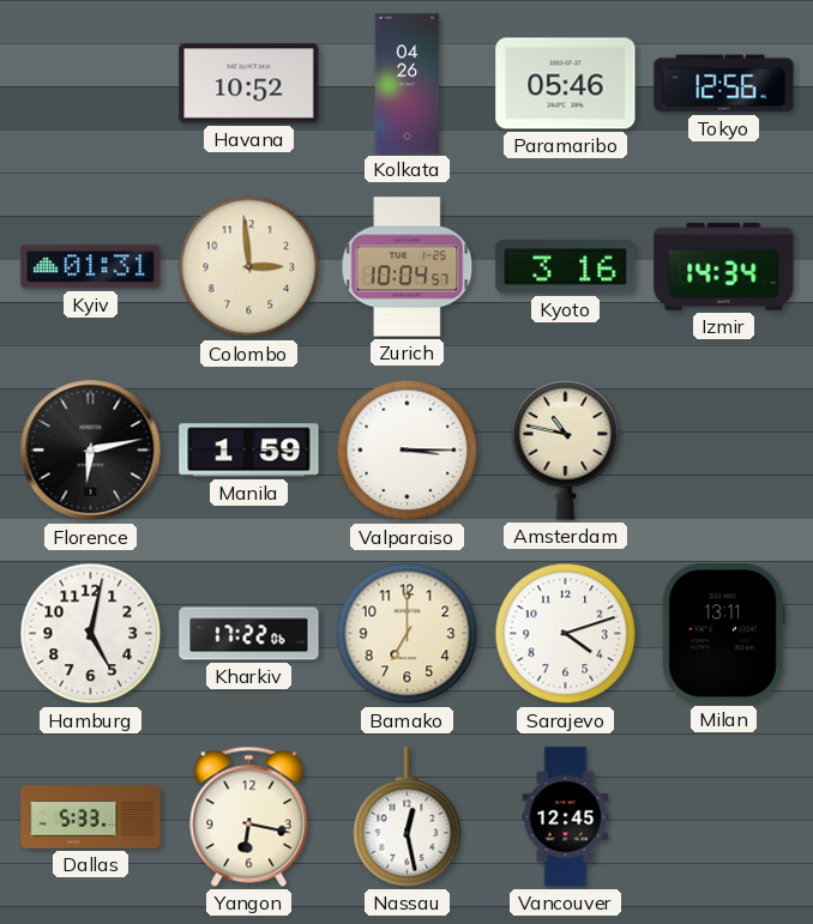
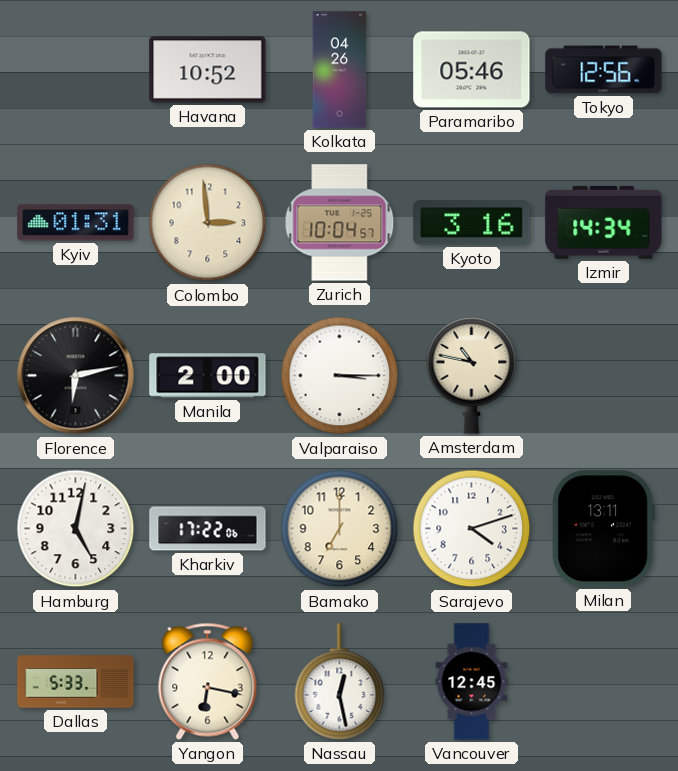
Manila: 1:59 -> 2:00 (208, 376)
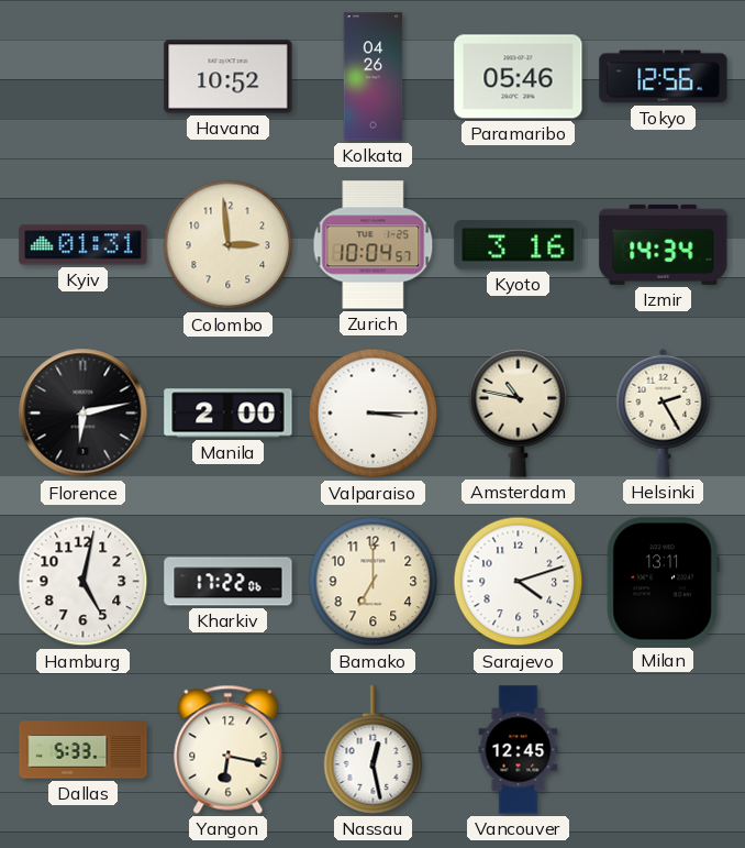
Helsinki: none -> 2:25 (664, 412)
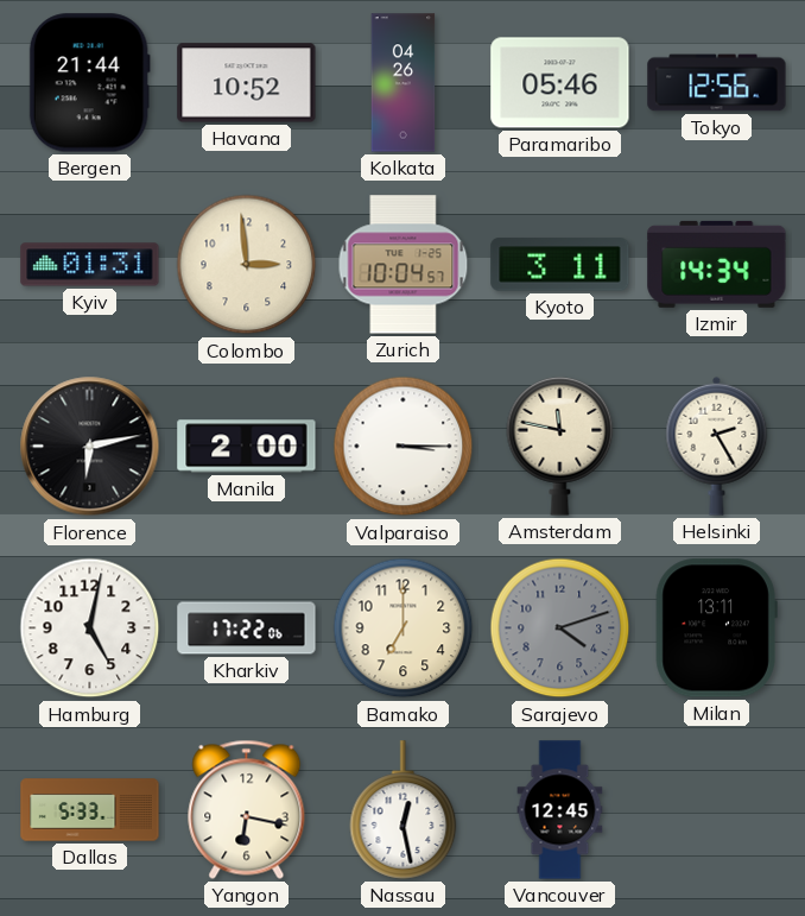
Bergen: none -> 21:44 (89, 83)
Kyoto: 3:16 -> 3:11 (560, 265)
Amsterdam: 10:47 -> 11:47 (560, 446)
Sarajevo dial: white -> grey (560, 628)
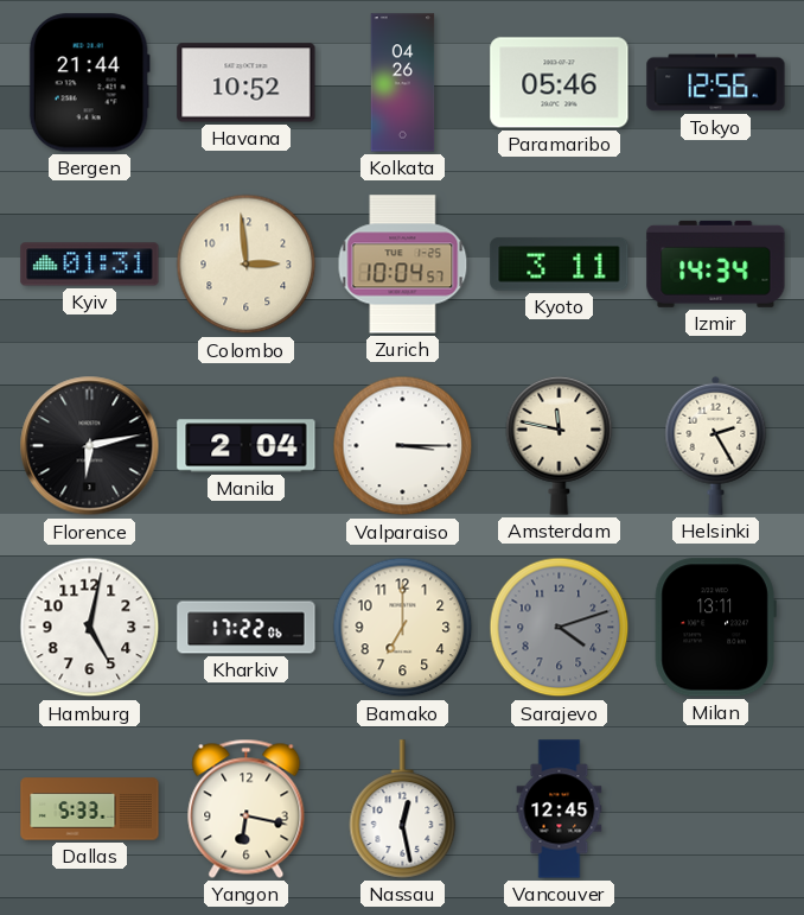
Manila: 2:00 -> 2:04 (247, 446)
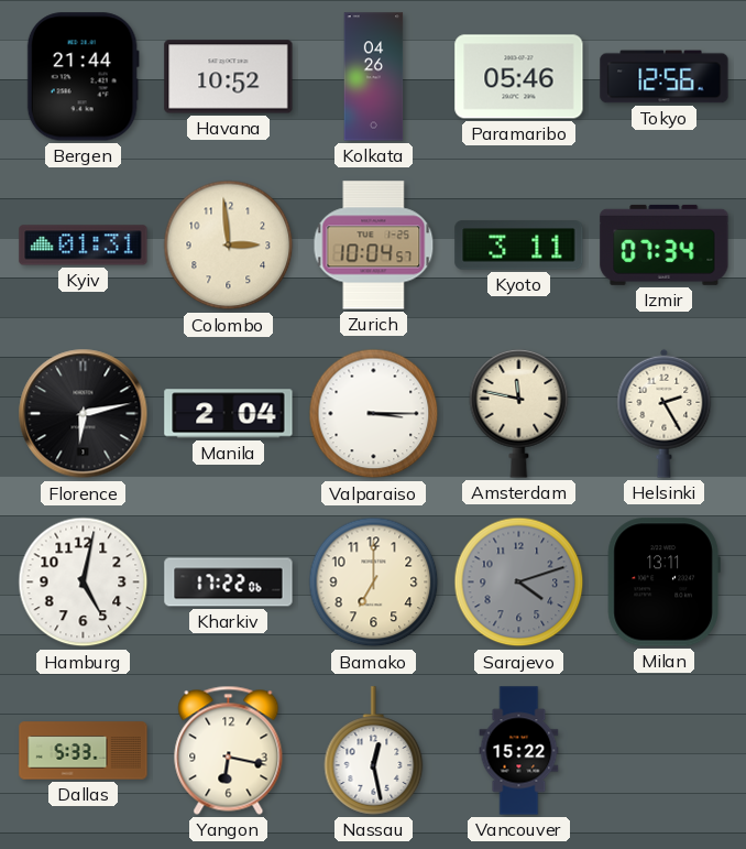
Izmir: 14:34 -> 07:34 (665, 244)
Vancouver: 12:45 -> 15:22 (519, 751)
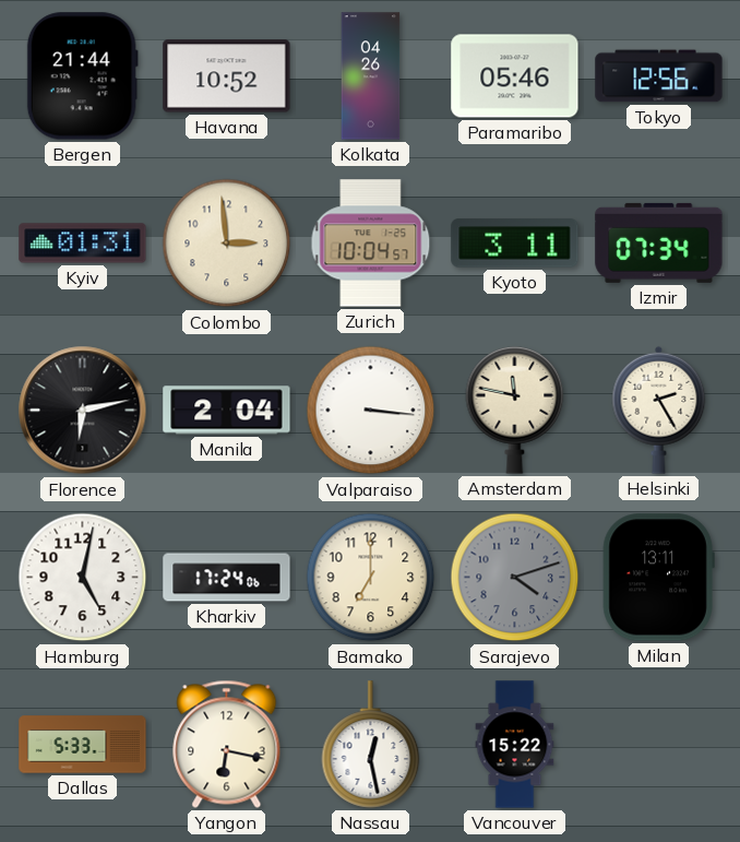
Valparaiso: 3:15 -> 3:16 (371, 411)
Kharkiv: 17:22 -> 17:24 (227, 578)
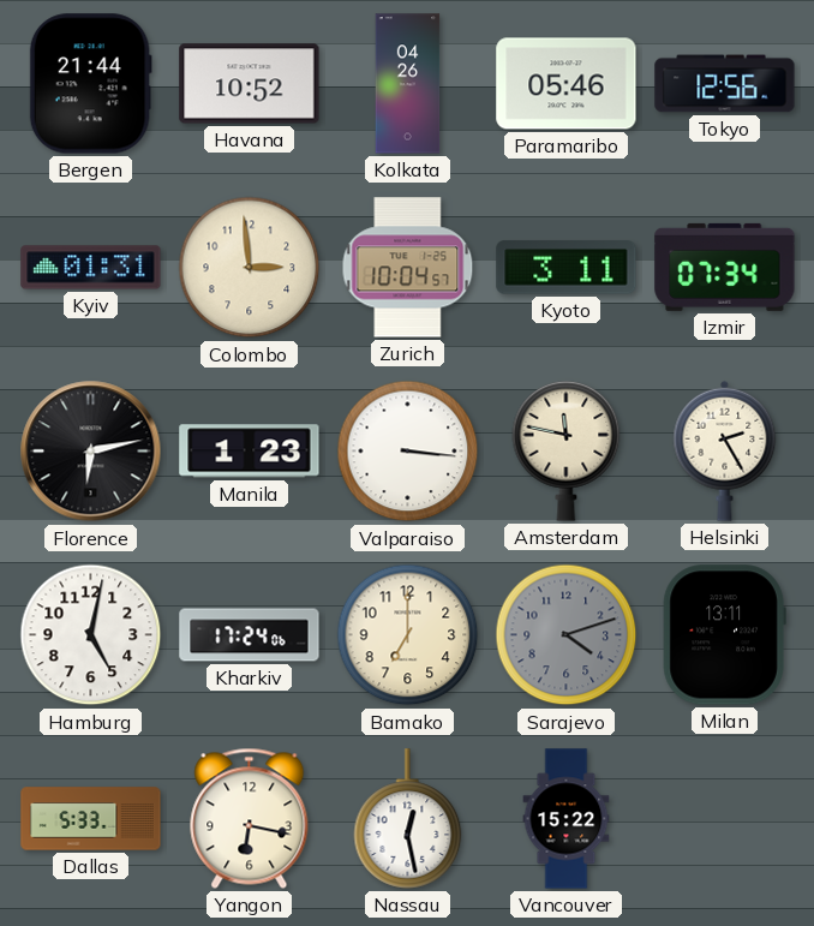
Manila: 2:04 -> 1:23 (250, 452)
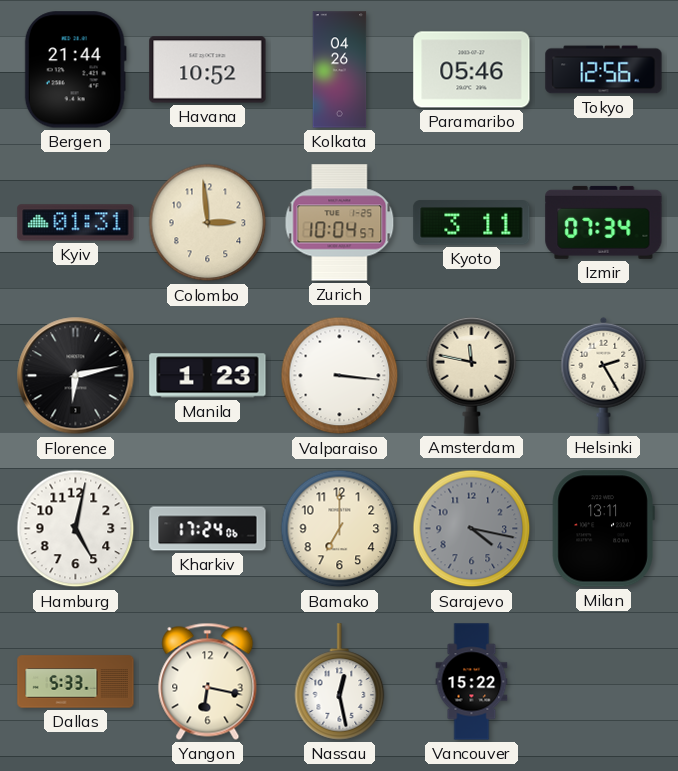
Sarajevo: 4:12 -> 4:17 (472, 529)
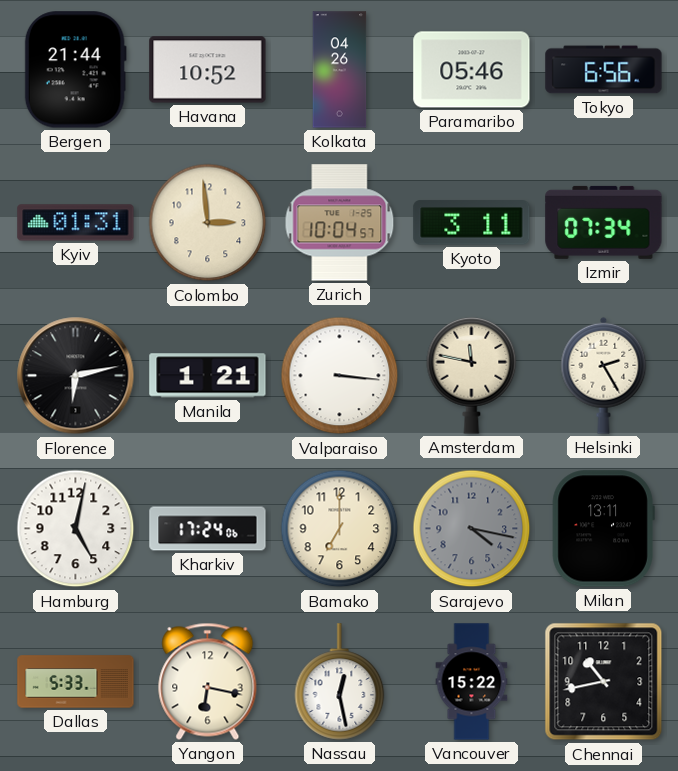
Tokyo: 12:56 -> 6:56 (604, 70)
Manila: 1:23 -> 1:21 (208, 376)
Chennai: none -> 10:43 (604, 682)
